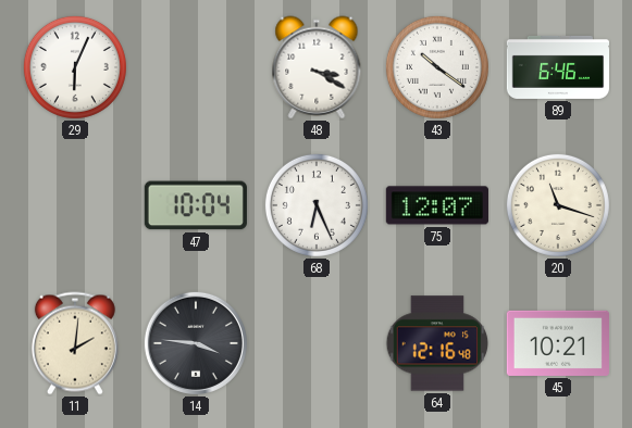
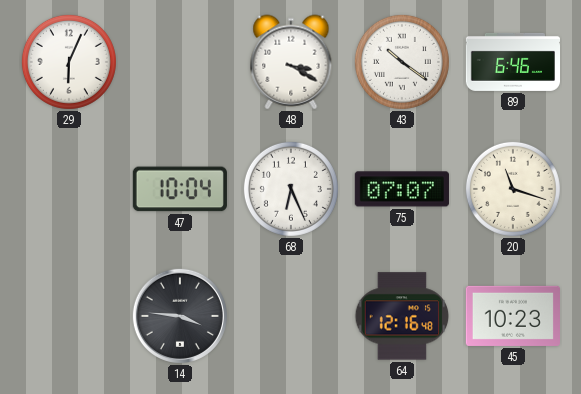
75: 12:07 -> 07:07 (402, 189)
11: 2:01 -> none (75, 343)
45: 10:21 -> 10:23 (513, 316)
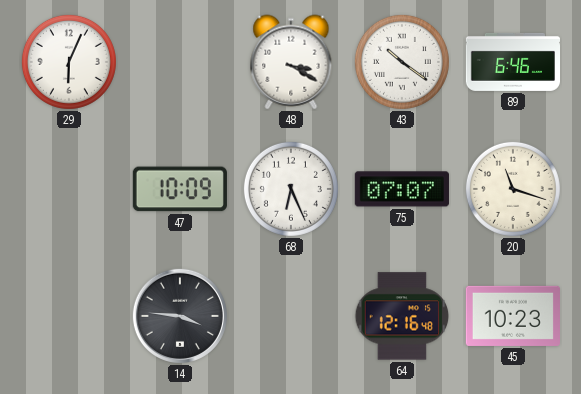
47: 10:04 -> 10:09 (180, 189)
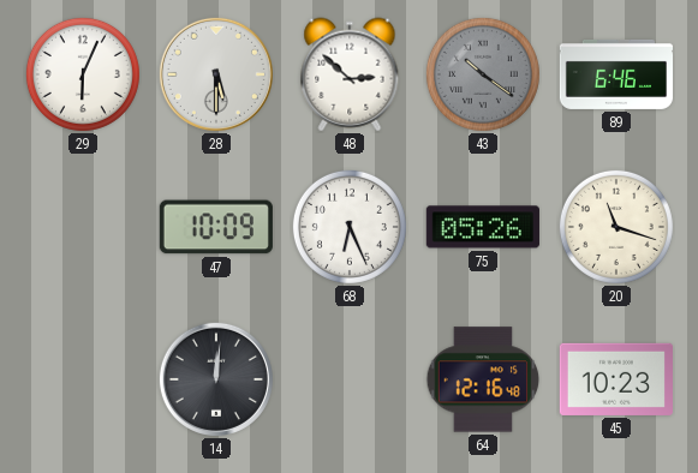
28: none -> 5:30 (216, 74)
48: 3:20 -> 2:52 (350, 74)
43 dial: white -> grey (483, 74)
75: 07:07 -> 05:26 (483, 227)
14: 3:46 -> 12:01 (216, 379)
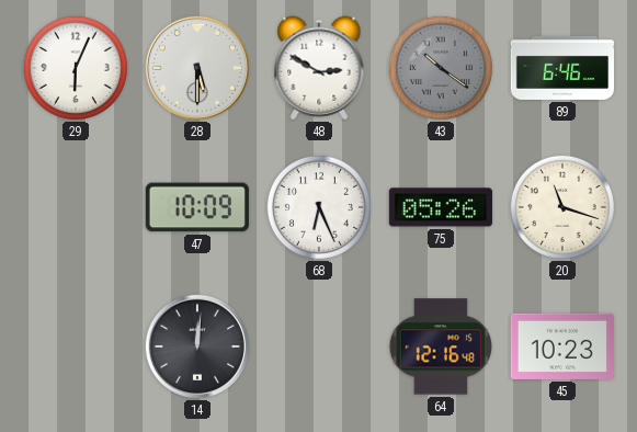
48: 2:52 -> 2:50 (319, 68)
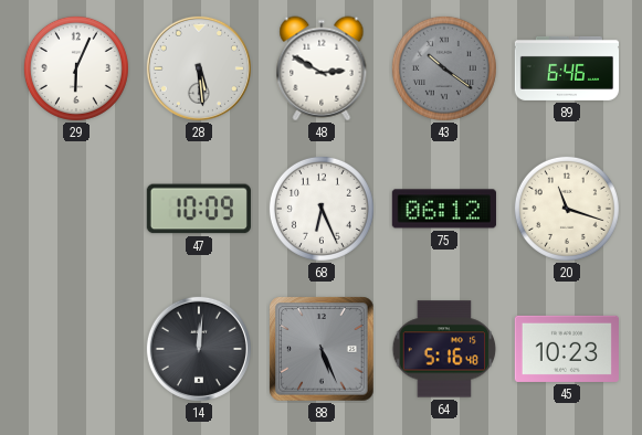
28: 5:30 -> 5:29 (199, 68)
75: 05:26 -> 06:12 (444, 209)
88: none -> 5:26 (322, 349)
64: 12:16 -> 5:16 (444, 349)
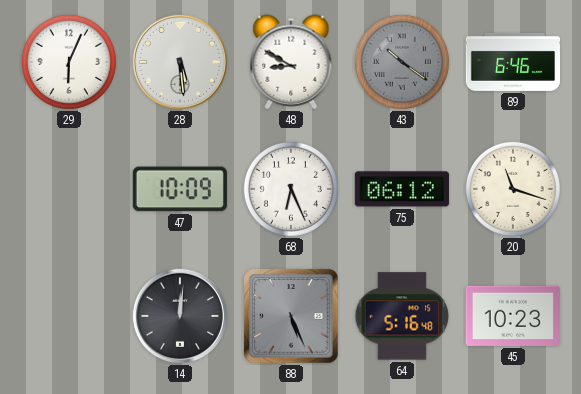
48: 2:50 -> 8:50 (291, 62)
